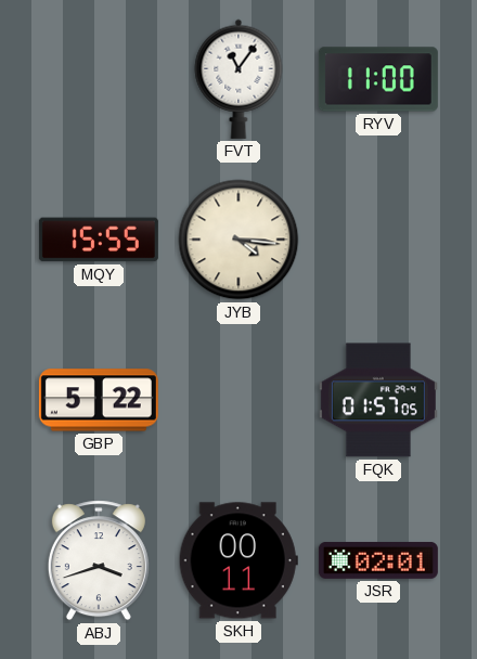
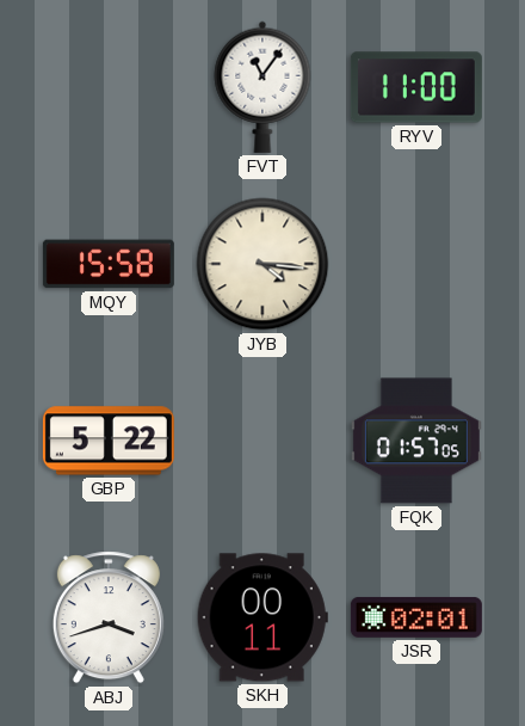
MQY: 15:55 -> 15:58 (109, 264)
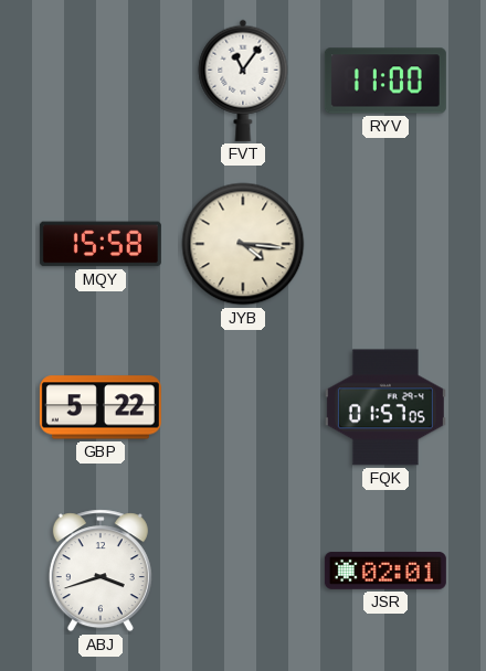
SKH: 00:11 -> none (262, 617)
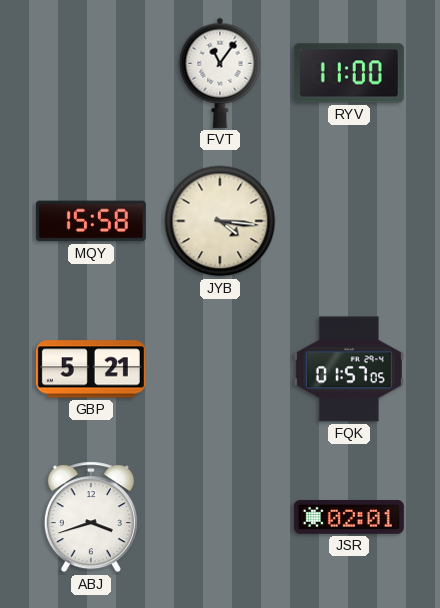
GBP: 5:22 -> 5:21 (91, 369)
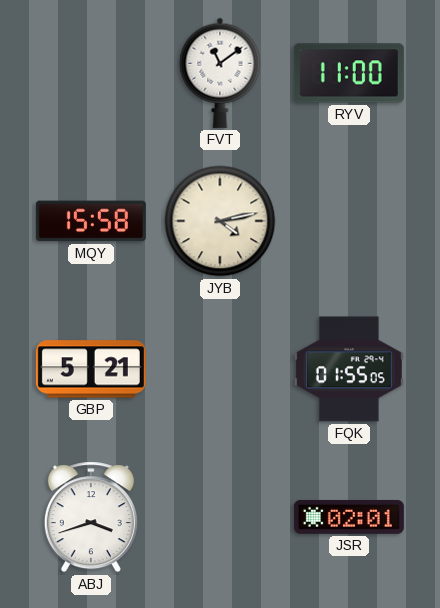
FVT: 11:06 -> 11:09 (220, 73)
JYB: 4:16 -> 4:13 (220, 221)
FQK: 01:57 -> 01:55 (349, 369)
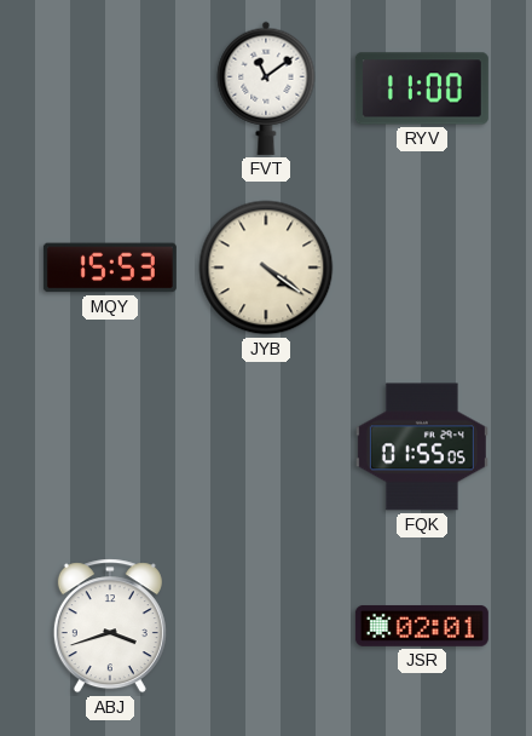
MQY: 15:58 -> 15:53 (110, 268)
JYB: 4:13 -> 4:21 (266, 268)
GBP: 5:21 -> none (91, 369)
